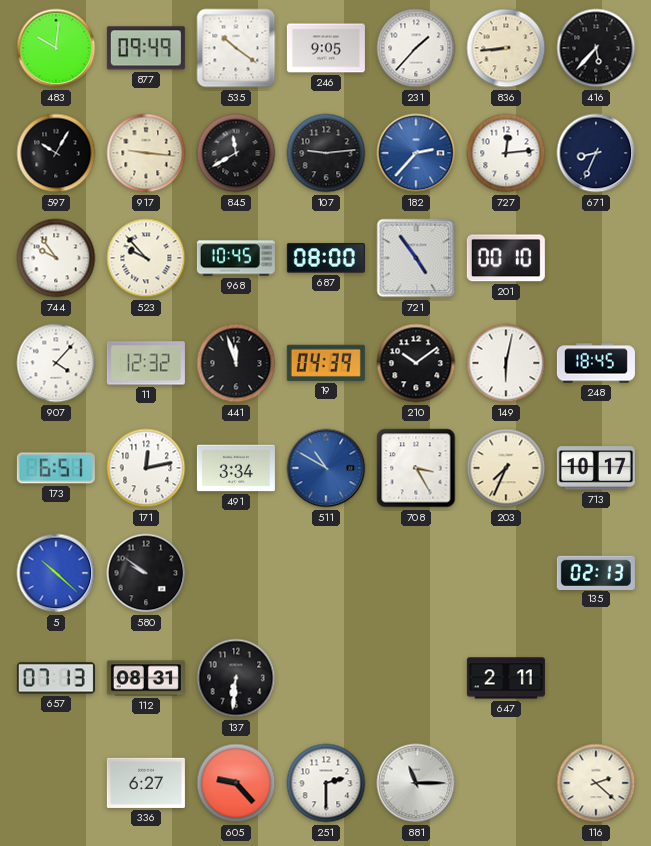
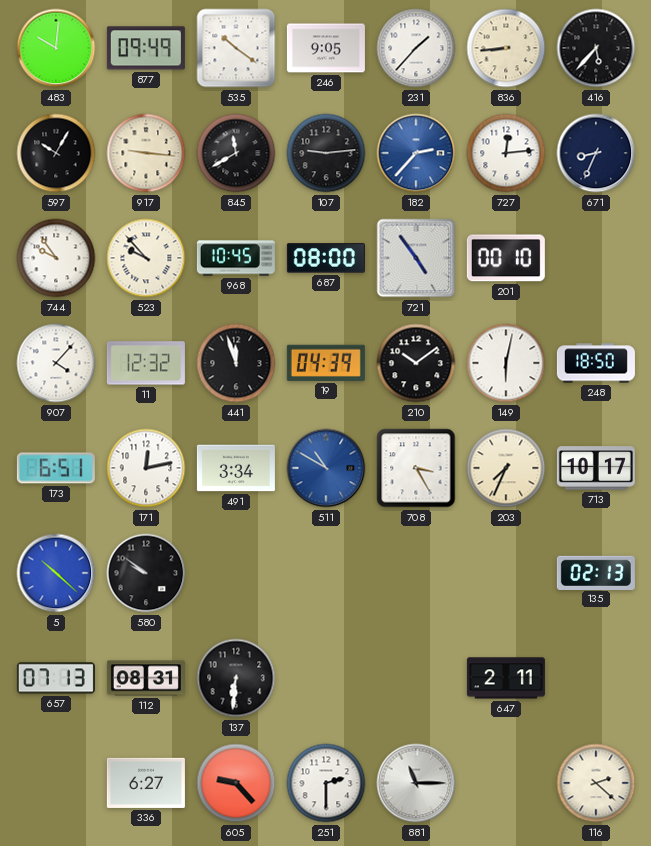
248: 18:45 -> 18:50 (596, 363)
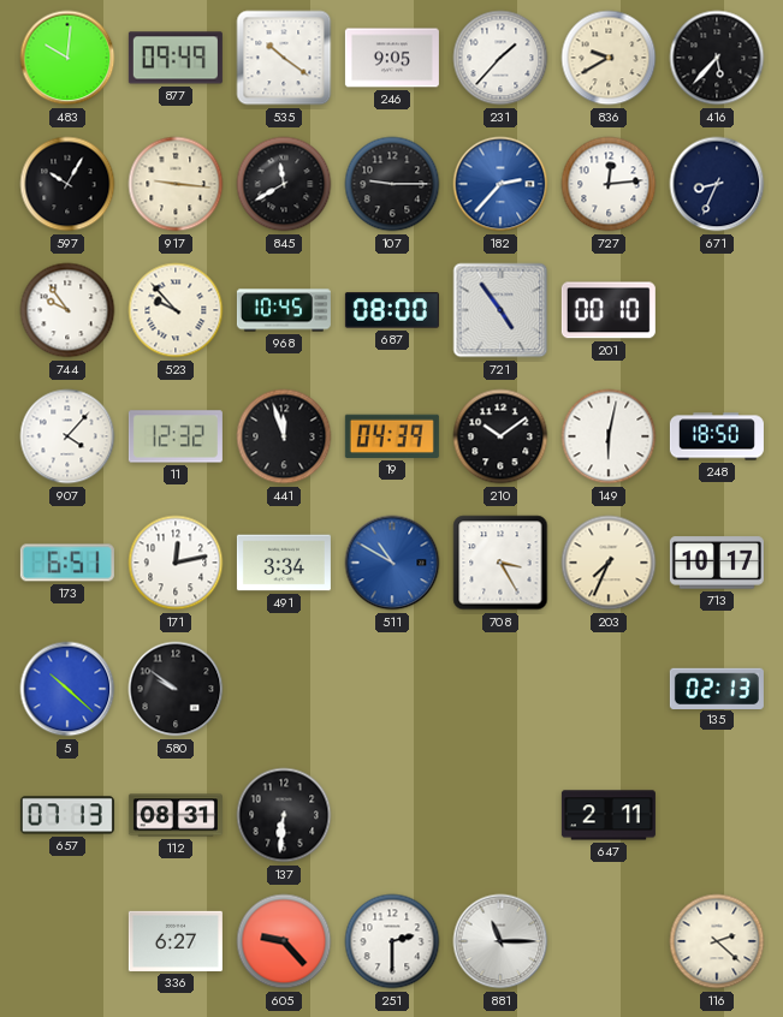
836: 8:44 -> 9:40 (609, 58)
107: 9:14 -> 9:15 (392, 184)
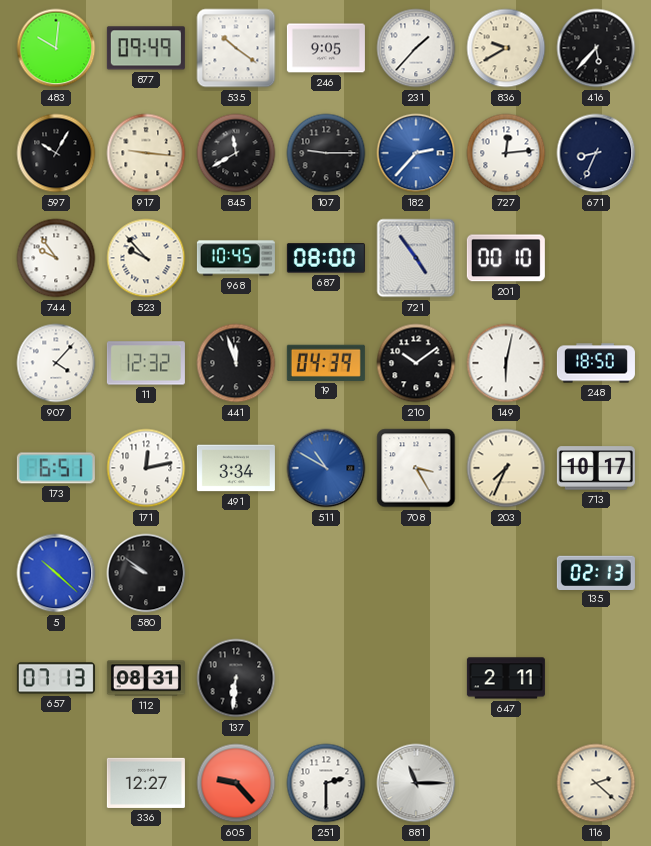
336: 6:27 -> 12:27 (146, 783)
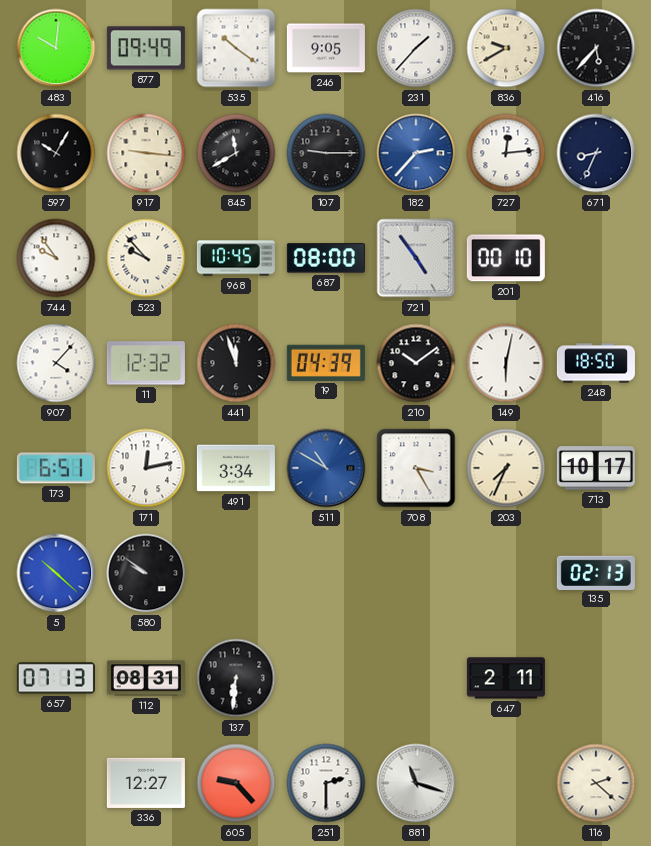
881: 11:15 -> 11:18 (416, 783)
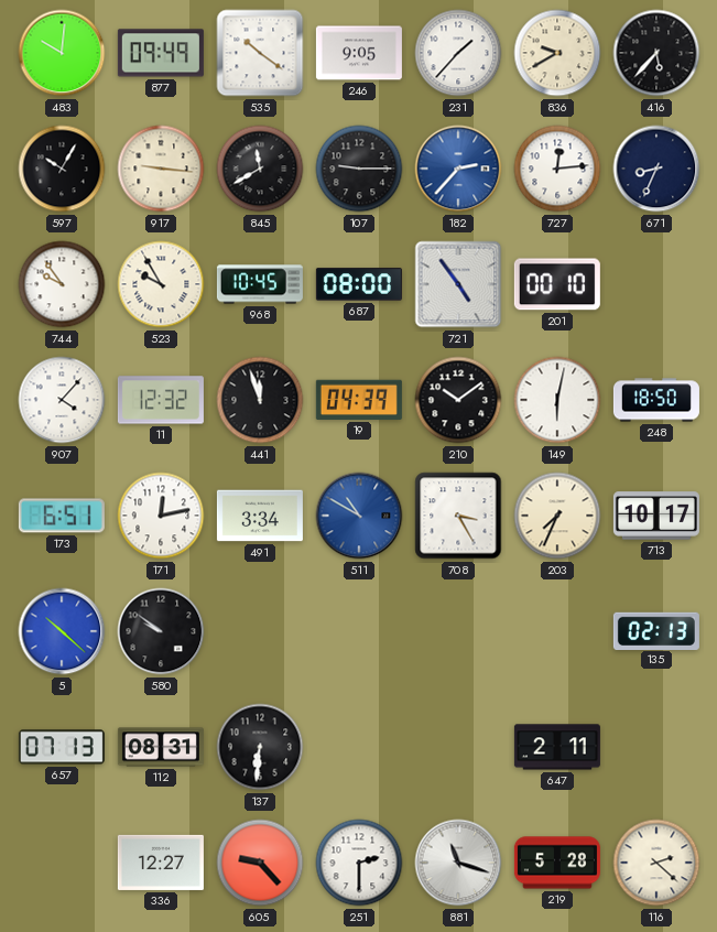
523: 9:53 -> 9:55 (161, 284)
219: none -> 5:28 (557, 863)
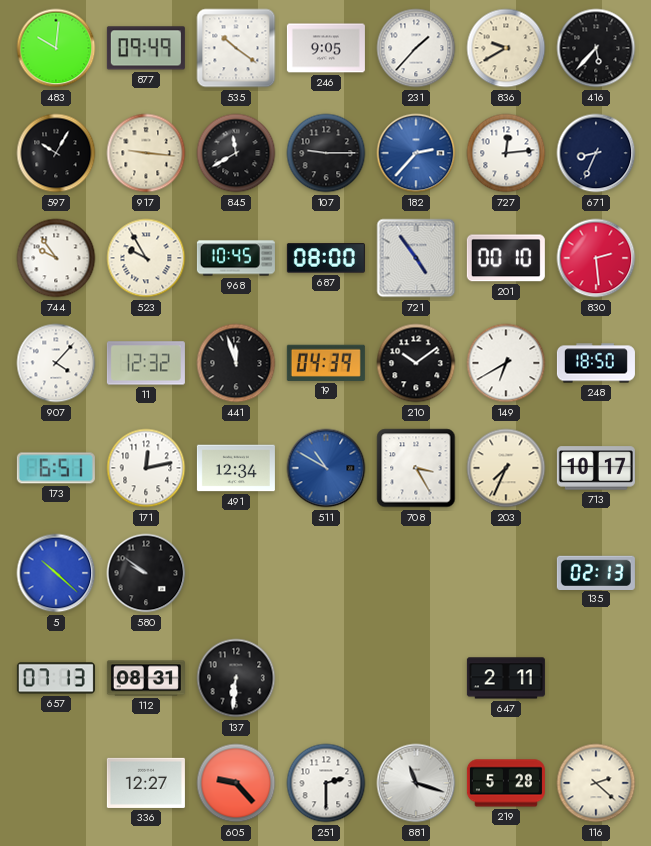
830: none -> 2:29 (596, 258)
149: 6:02 -> 6:40 (506, 363)
491: 3:34 -> 12:34 (236, 468)
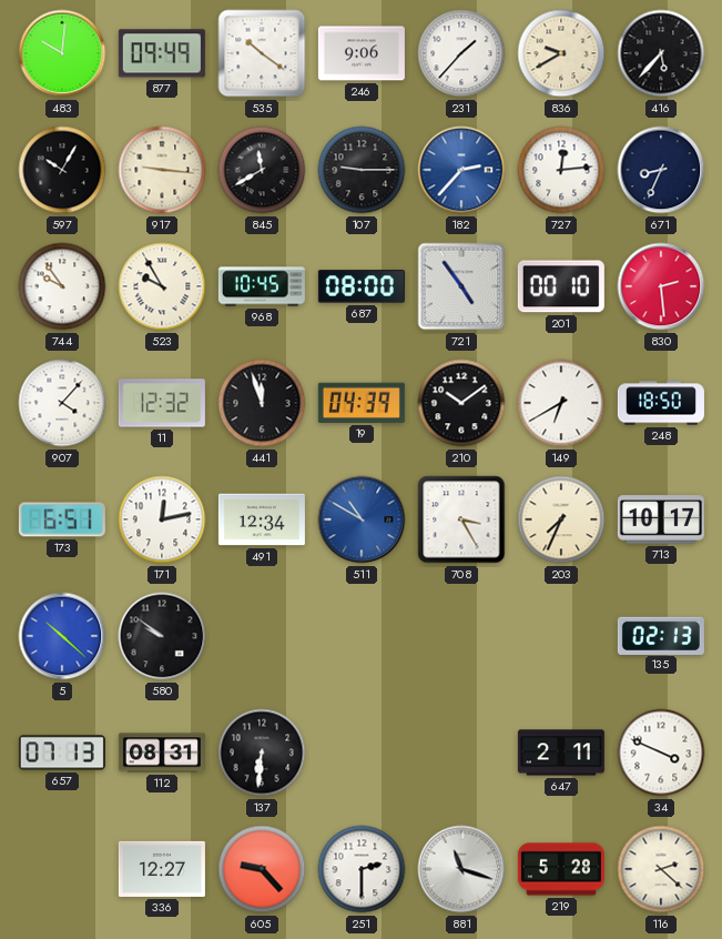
246: 9:05 -> 9:06 (362, 53)
34: none -> 3:49 (661, 753)
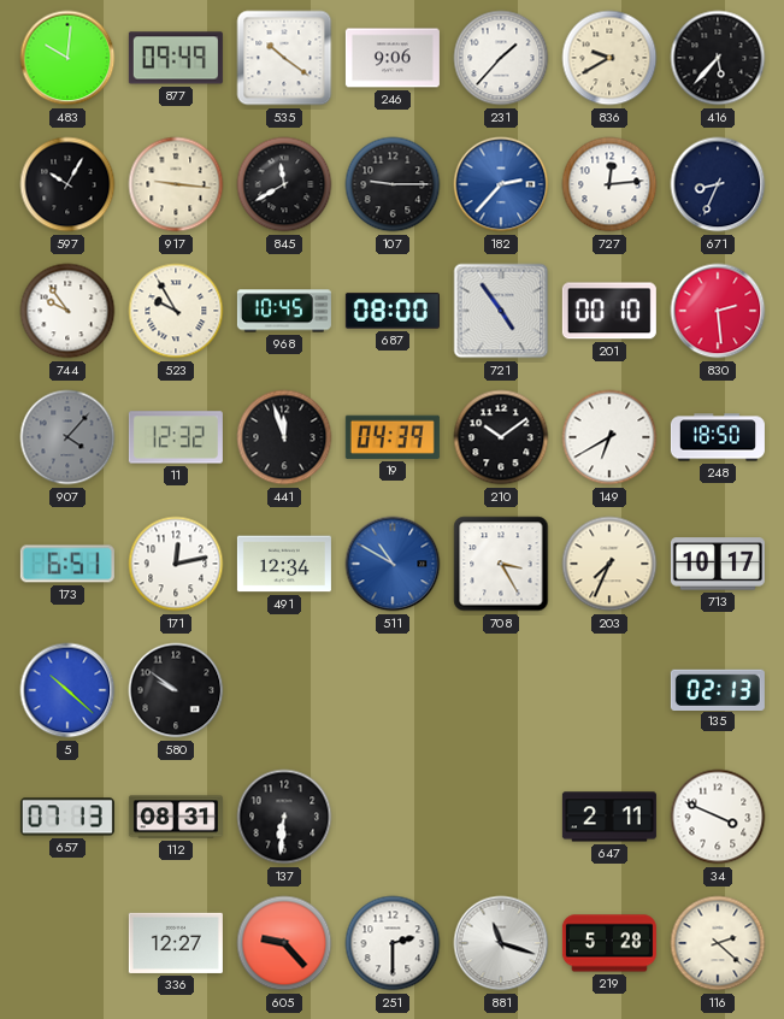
907 dial: white -> grey (67, 437)
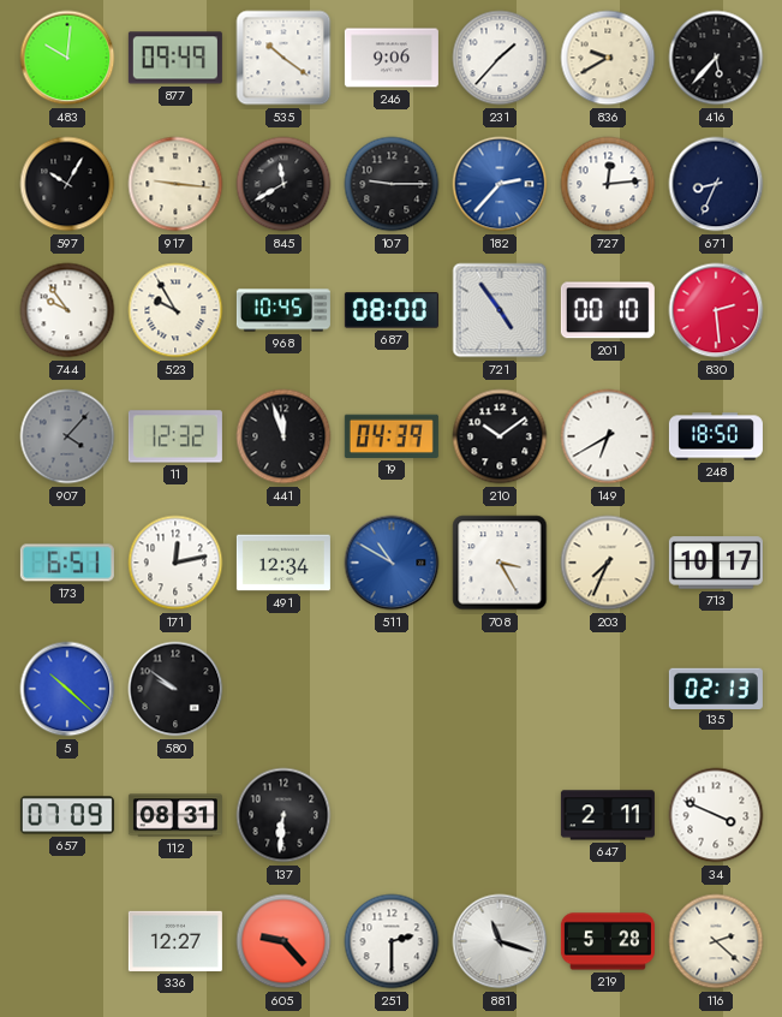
657: 07:13 -> 07:09 (67, 815)
